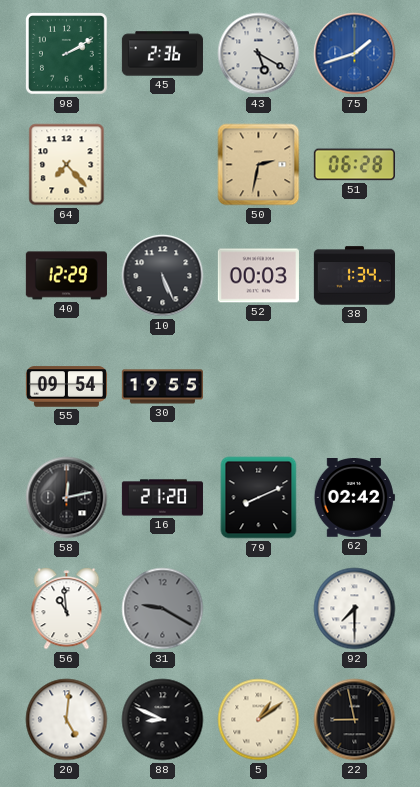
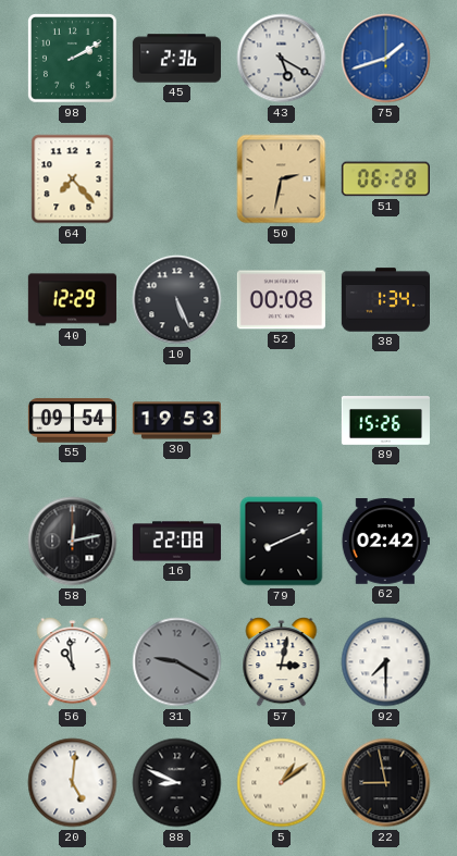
52: 00:03 -> 00:08 (281, 300)
30: 19:55 -> 19:53 (176, 421)
89: none -> 15:26 (385, 421)
16: 21:20 -> 22:08 (176, 542)
57: none -> 3:02 (282, 662)
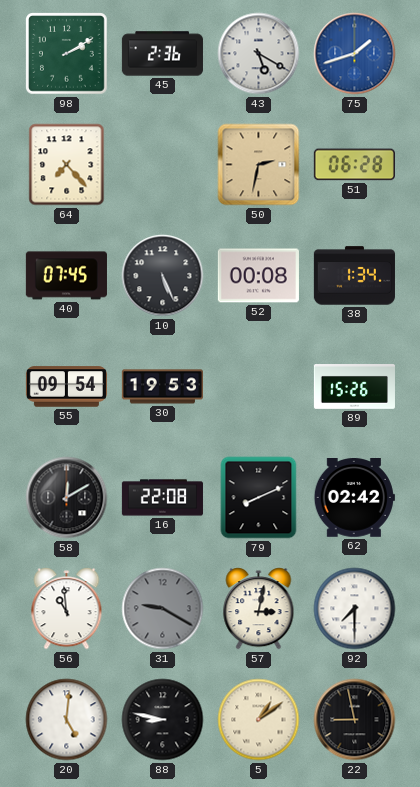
40: 12:29 -> 07:45 (66, 276)
58: 12:13 -> 12:10 (67, 498)
88: 8:49 -> 8:47 (163, 720)
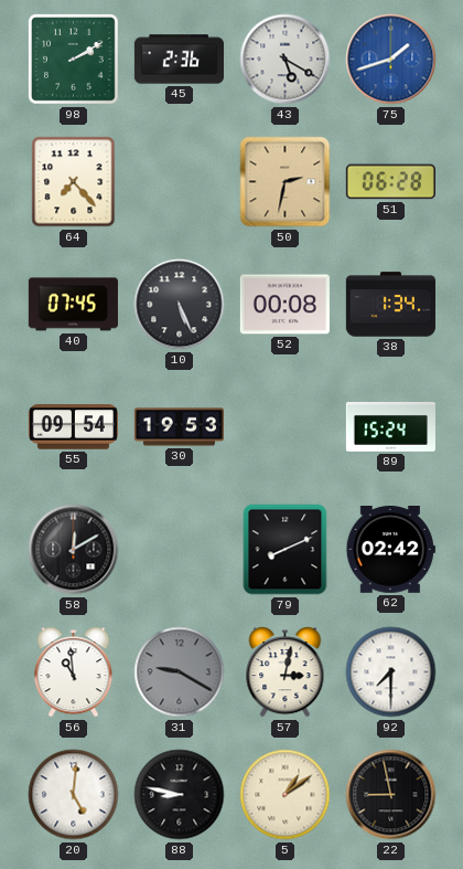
89: 15:26 -> 15:24 (390, 427)
16: 22:08 -> none (162, 498)
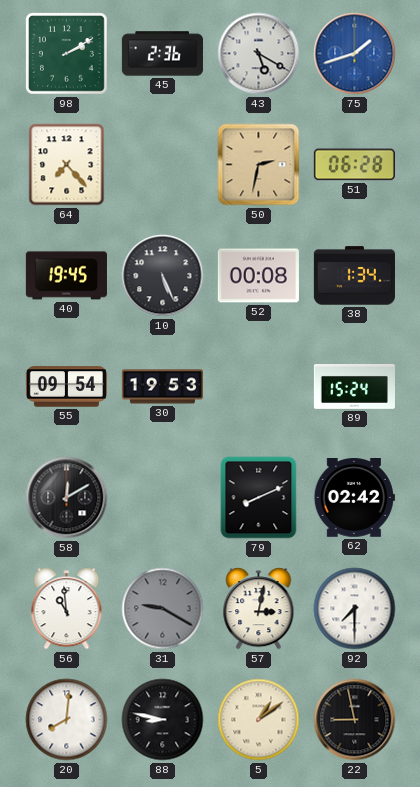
40: 07:45 -> 19:45 (66, 276)
20: 5:01 -> 8:01 (67, 720)
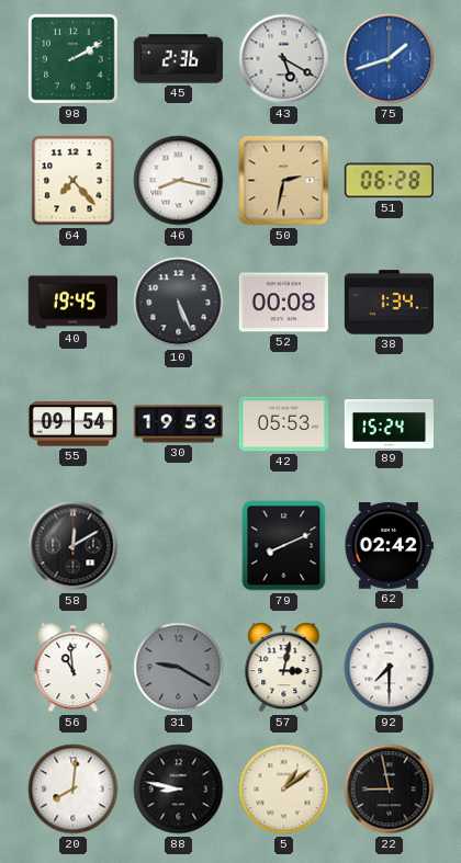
46: none -> 8:17 (179, 181)
42: none -> 05:53 (283, 424)
